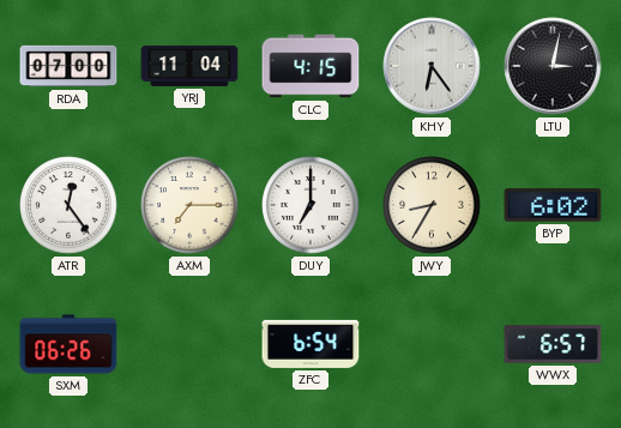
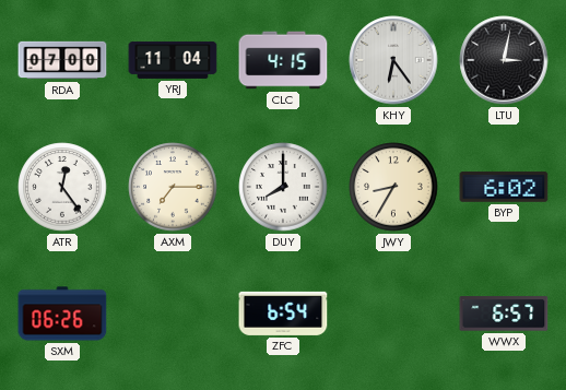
DUY: 7:00 -> 8:00 (283, 187)
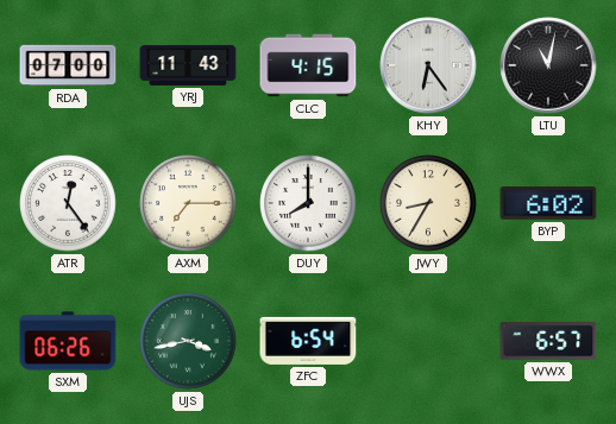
YRJ: 11:04 -> 11:43 (188, 65)
LTU: 3:02 -> 11:02 (548, 65)
UJS: none -> 3:43 (188, 341)
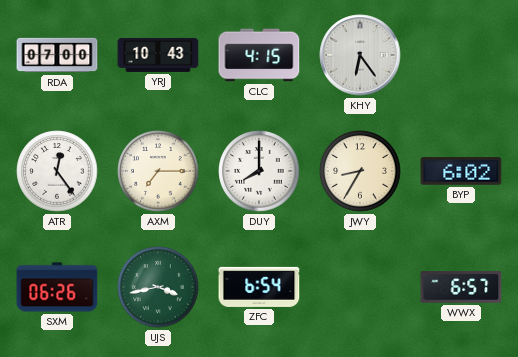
YRJ: 11:43 -> 10:43 (158, 55)
LTU: 11:02 -> none (548, 65)
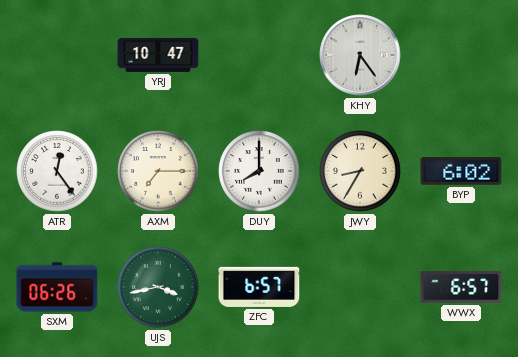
RDA: 07:00 -> none (57, 55)
YRJ: 10:43 -> 10:47 (158, 55)
CLC: 4:15 -> none (259, 55)
ZFC: 6:54 -> 6:57 (259, 287)
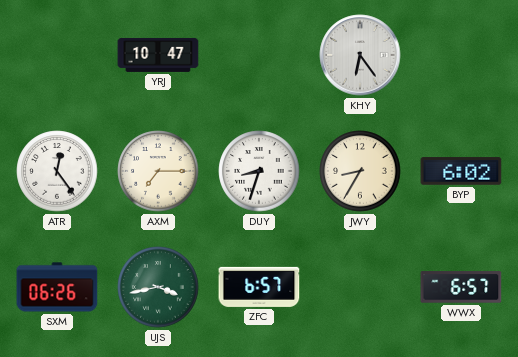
DUY: 8:00 -> 8:33 (259, 171)
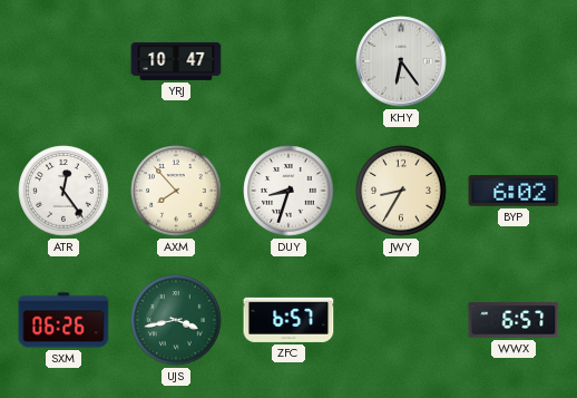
AXM: 7:15 -> 7:53 (176, 191)
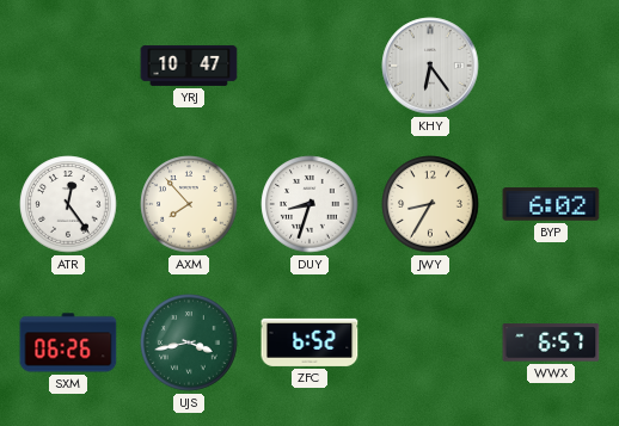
ZFC: 6:57 -> 6:52 (309, 342)
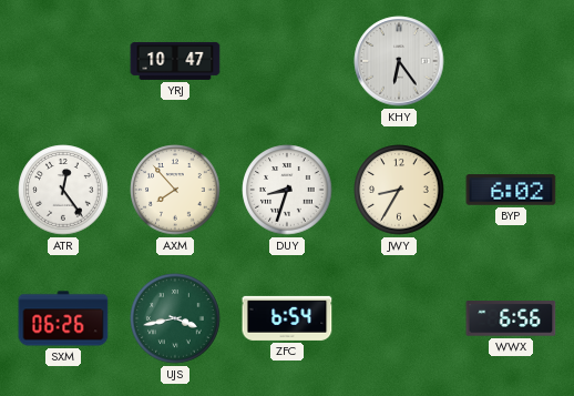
ZFC: 6:52 -> 6:54 (287, 318)
WWX: 6:57 -> 6:56 (511, 318)
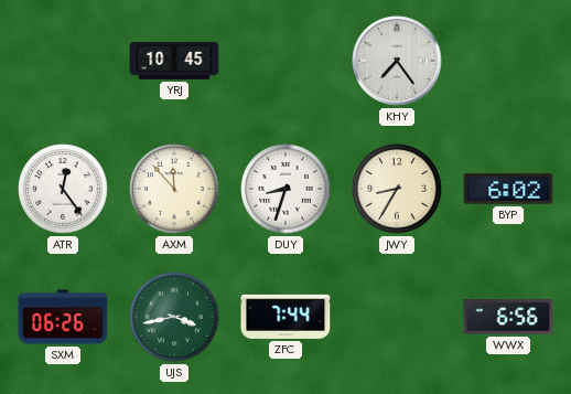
YRJ: 10:47 -> 10:45 (174, 61)
KHY: 6:24 -> 7:24 (397, 61)
AXM: 7:53 -> 11:53 (174, 189)
ZFC: 6:54 -> 7:44 (285, 317)
